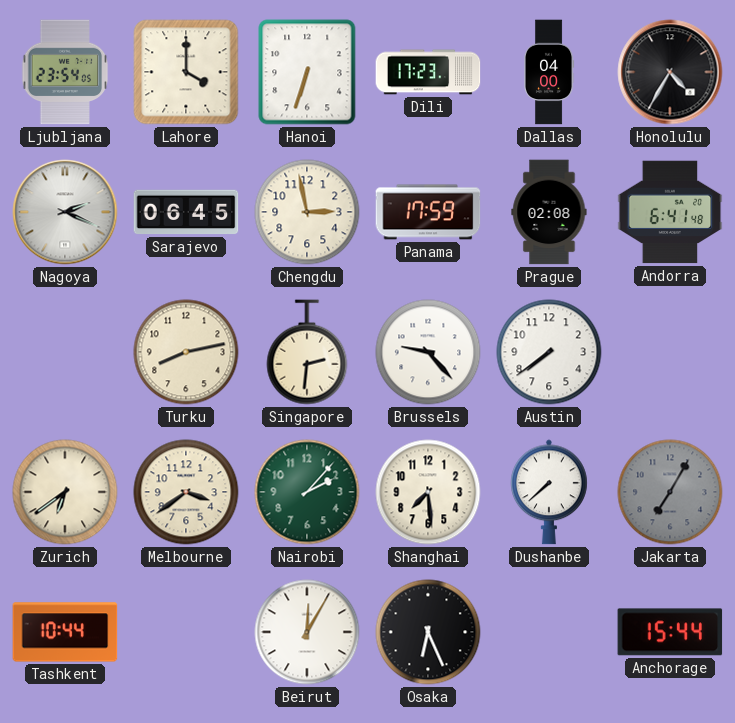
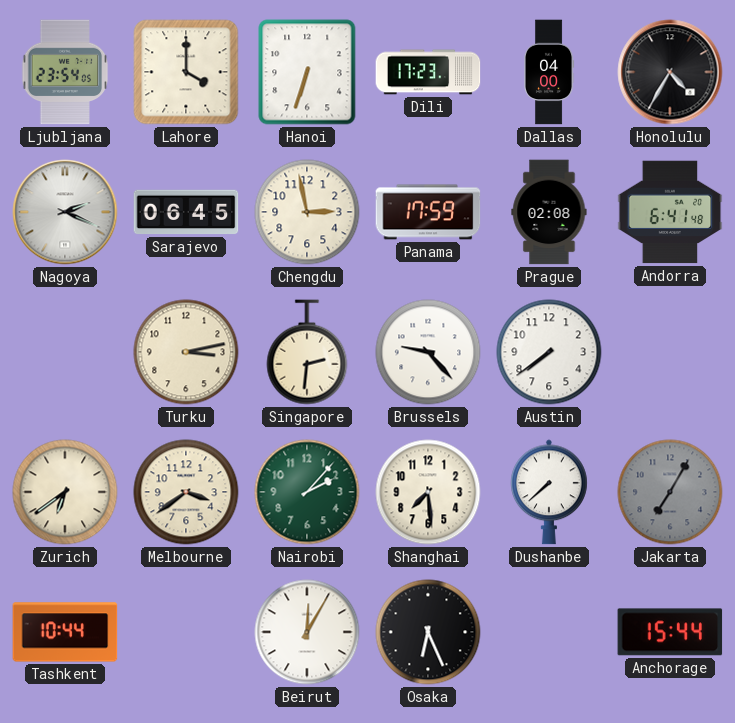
Turku: 8:13 -> 3:13 (186, 352)
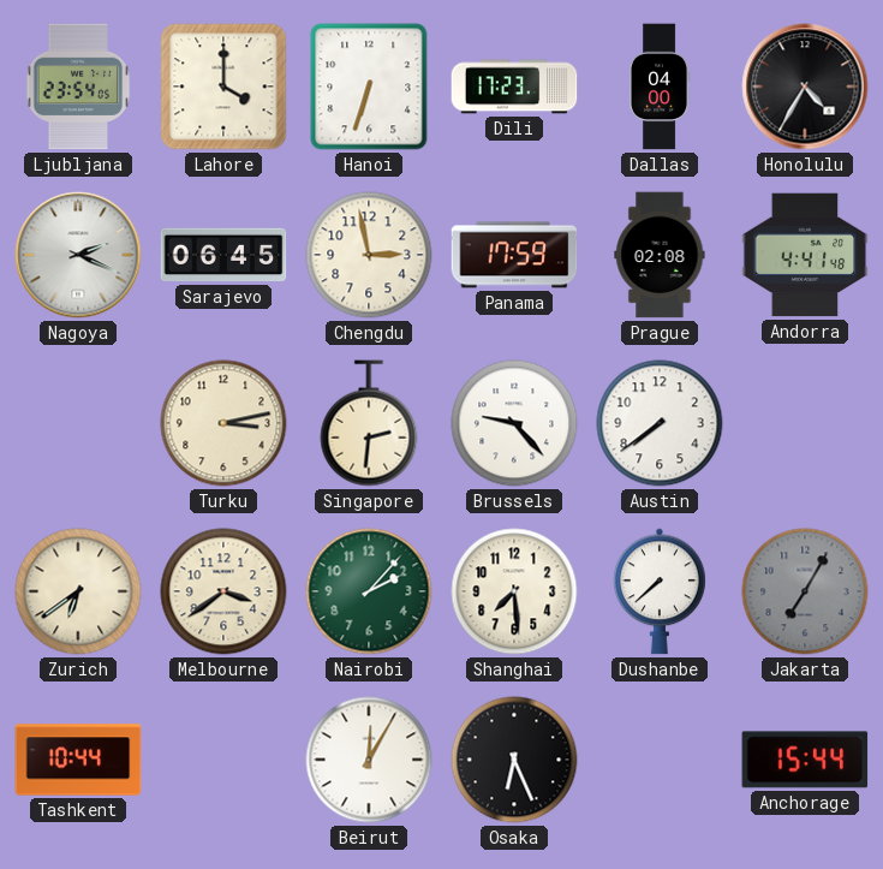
Andorra: 6:41 -> 4:41 (805, 255)
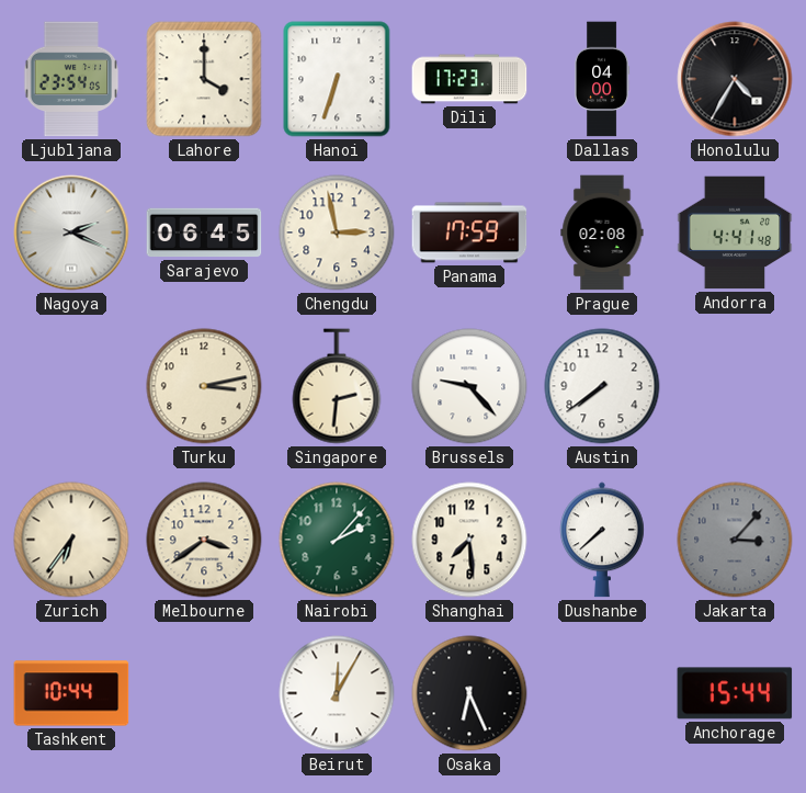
Zurich: 6:39 -> 6:36 (71, 540)
Jakarta: 7:05 -> 3:07 (735, 540)
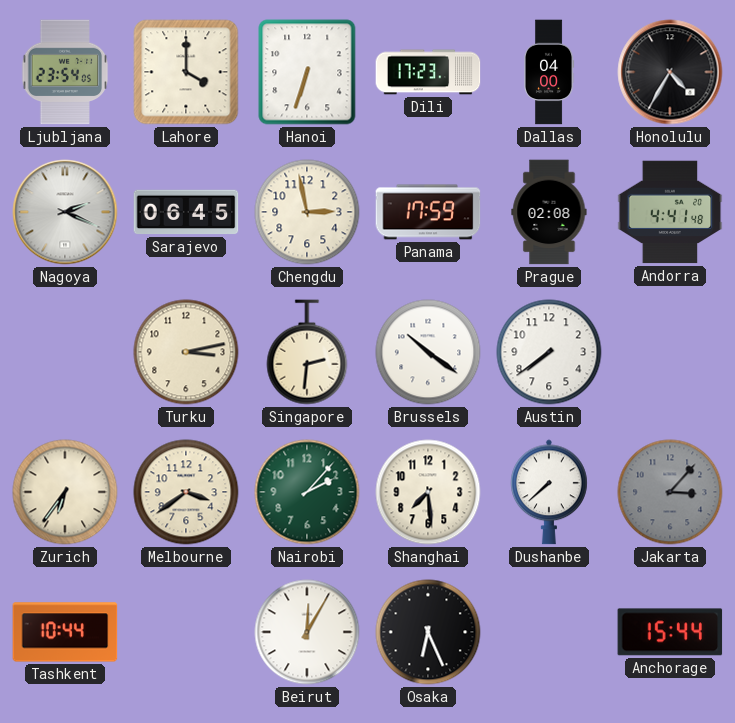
Brussels: 9:23 -> 10:21 (428, 352)
